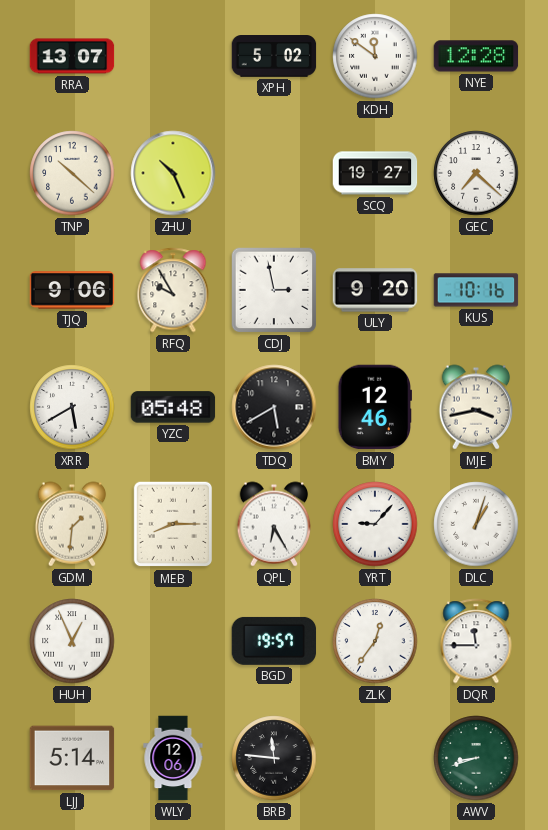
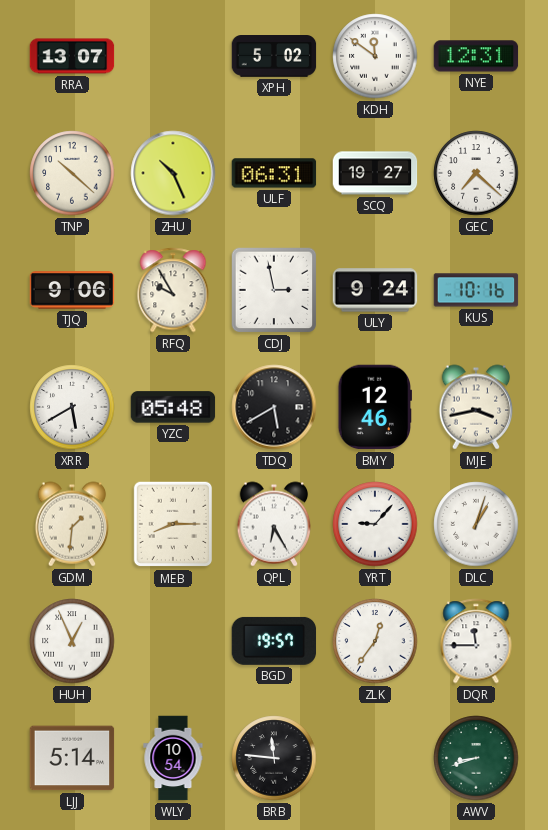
NYE: 12:28 -> 12:31 (476, 56)
ULF: none -> 06:31 (274, 173)
ULY: 9:20 -> 9:24 (375, 290)
WLY: 12:06 -> 10:54 (173, 758)
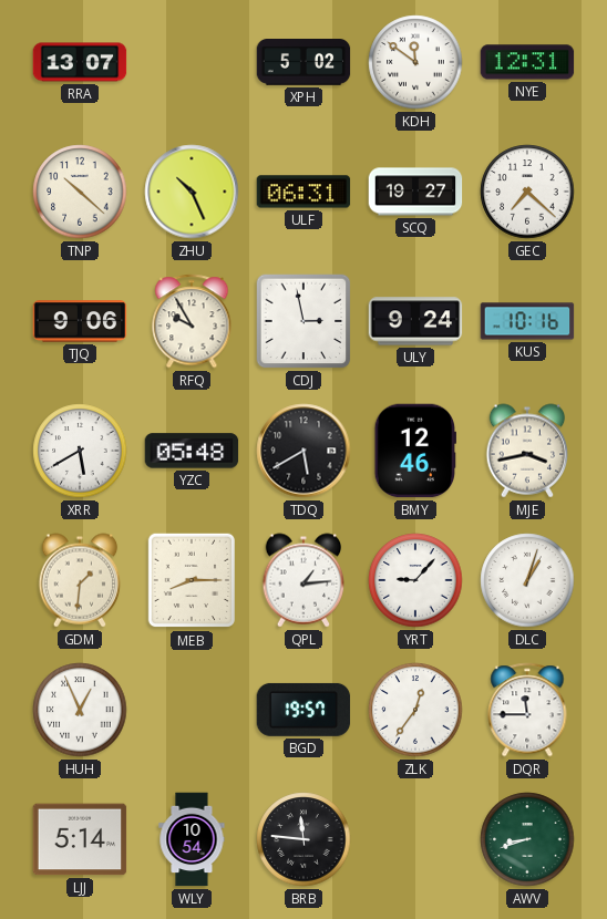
QPL: 6:25 -> 1:14 (303, 580)
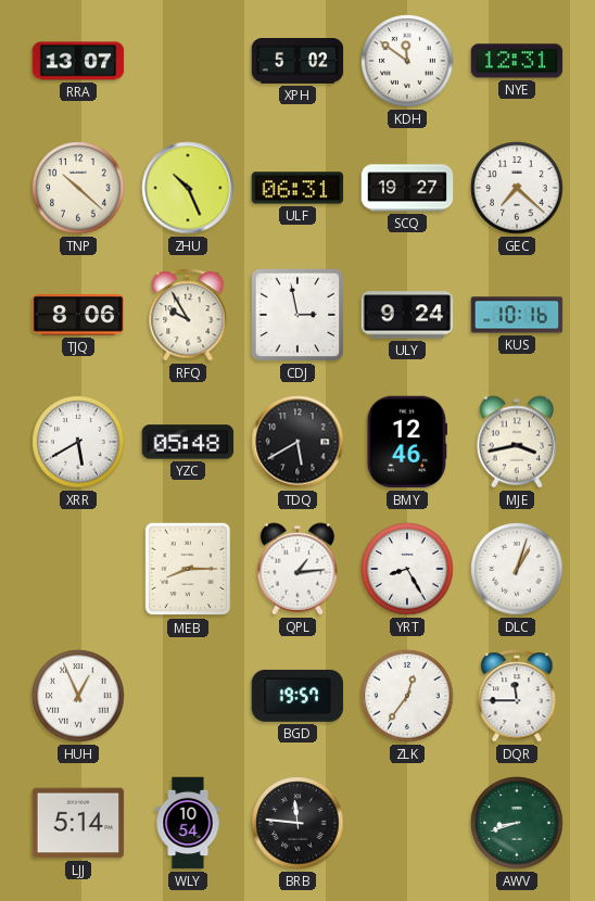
TJQ: 9:06 -> 8:06 (78, 315)
GDM: 1:31 -> none (80, 580)
YRT: 9:07 -> 8:25 (407, 569)
